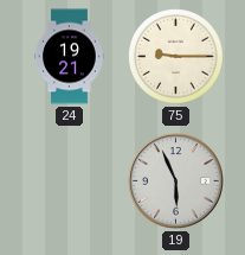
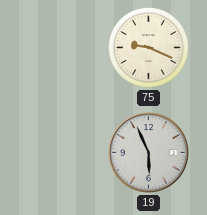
24: 19:21 -> none (70, 57)
75: 9:15 -> 9:19 (149, 48)
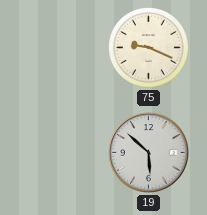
19: 5:56 -> 5:52 (149, 153)
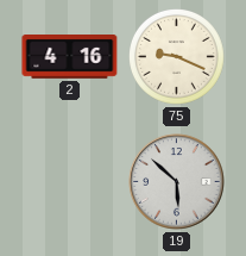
2: none -> 4:16 (70, 57)
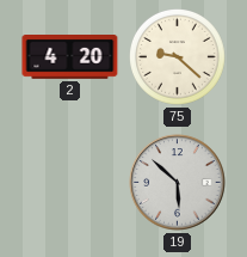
2: 4:16 -> 4:20 (70, 57)
75: 9:19 -> 9:22 (178, 57)
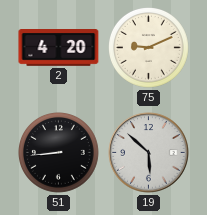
75: 9:22 -> 9:11 (149, 48)
51: none -> 8:44 (59, 153)
